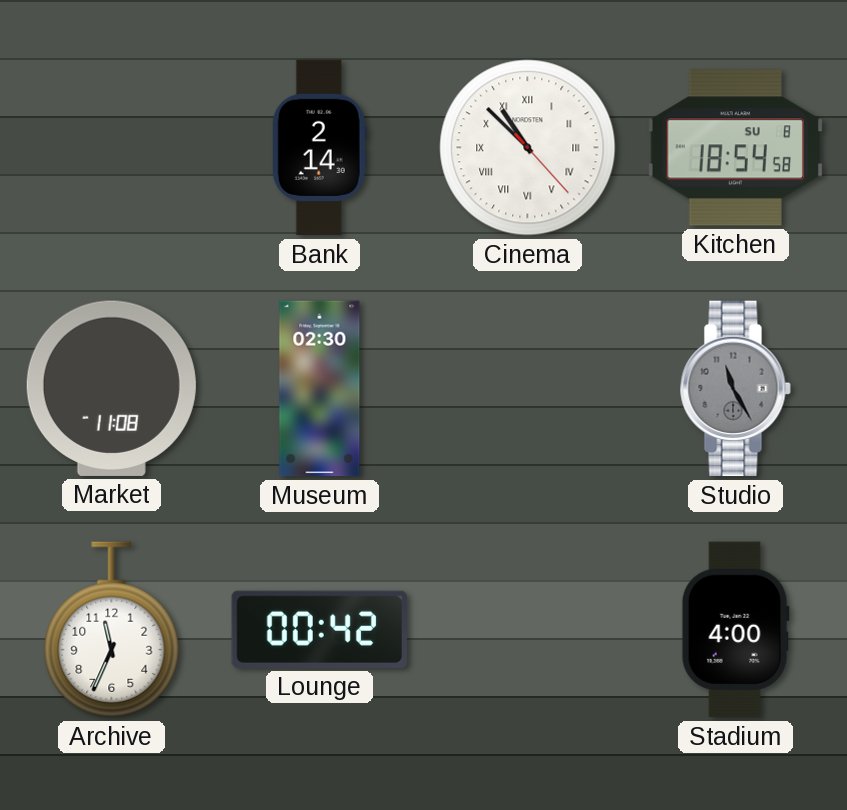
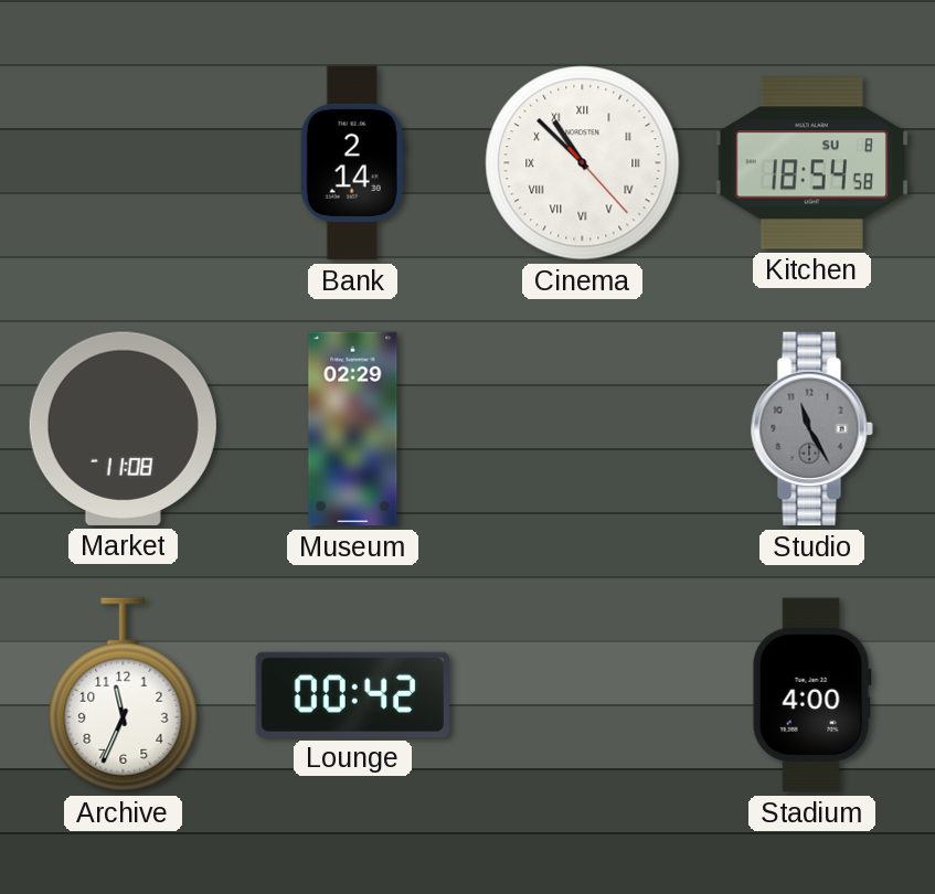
Museum: 02:30 -> 02:29 (353, 429)
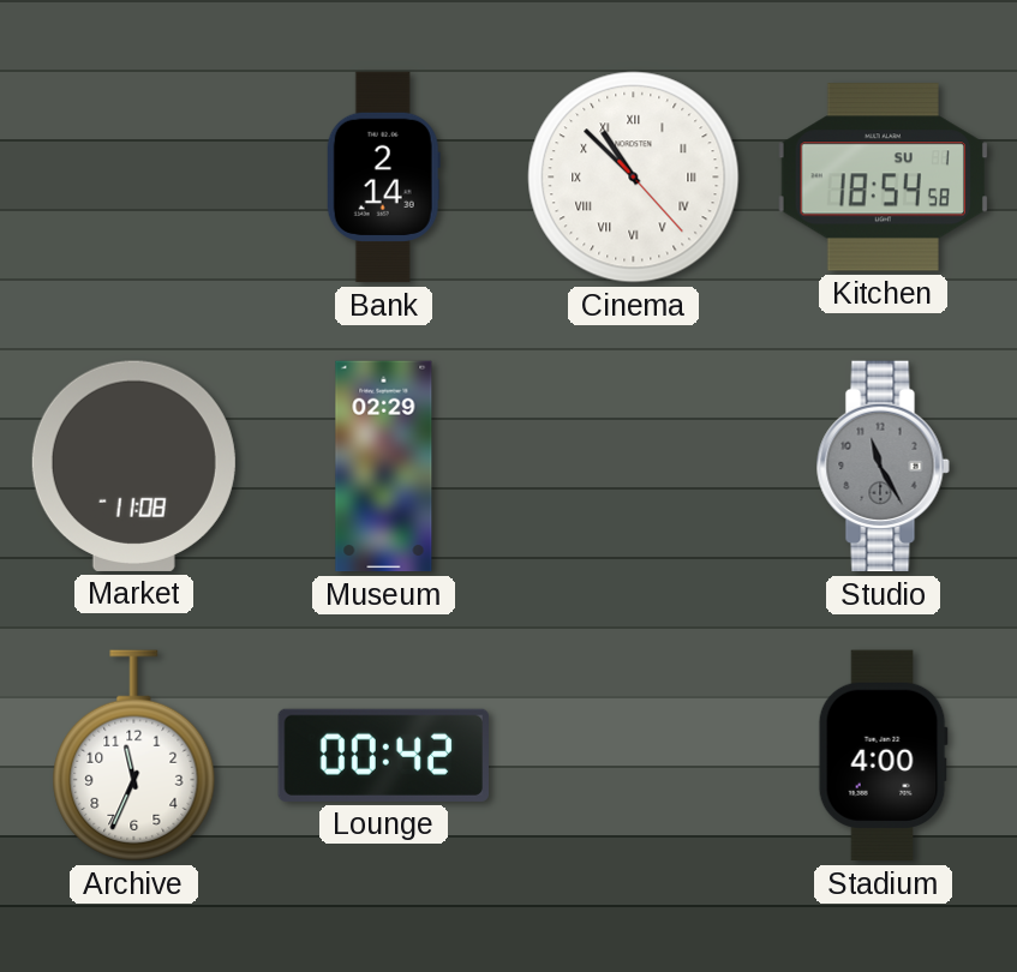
Kitchen date: SU 8 -> SU 1 (883, 178)
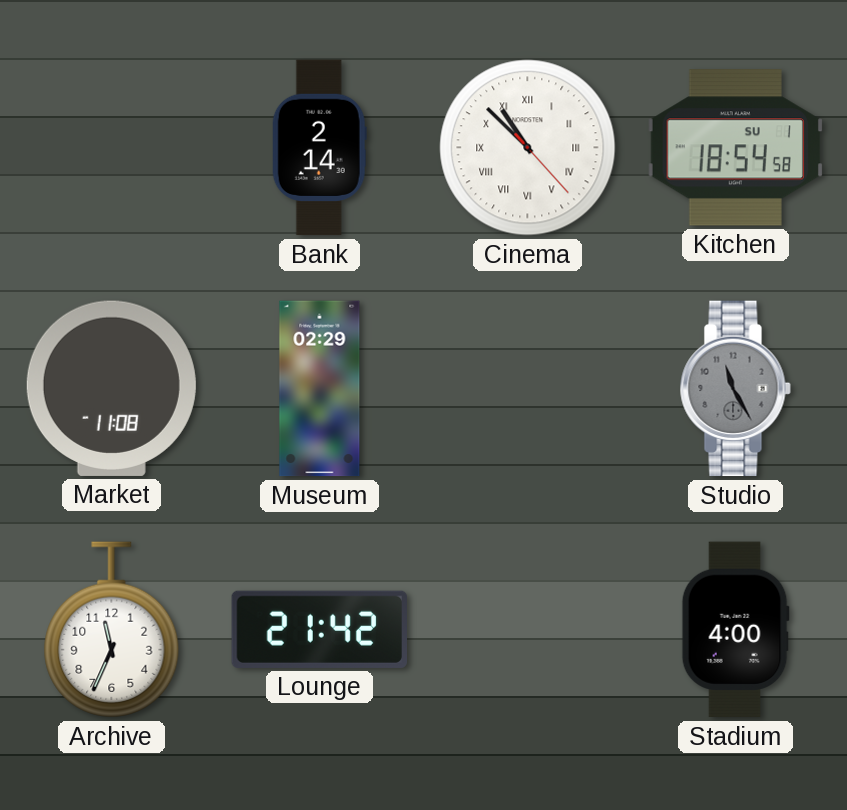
Lounge: 00:42 -> 21:42 (319, 629)
